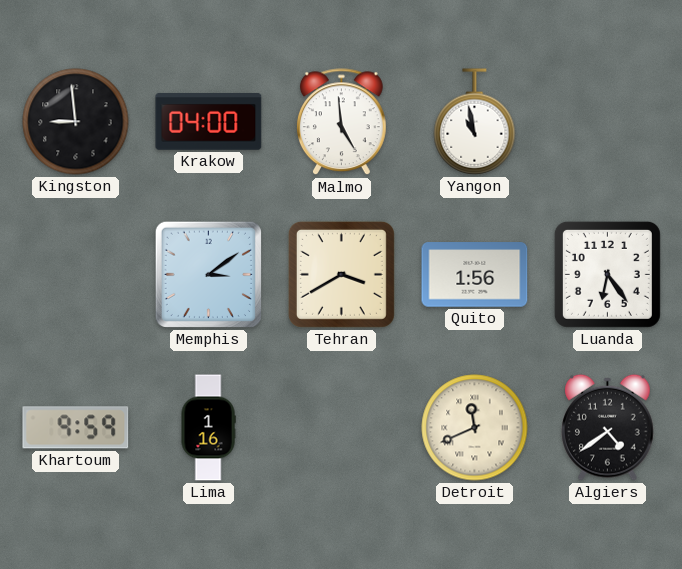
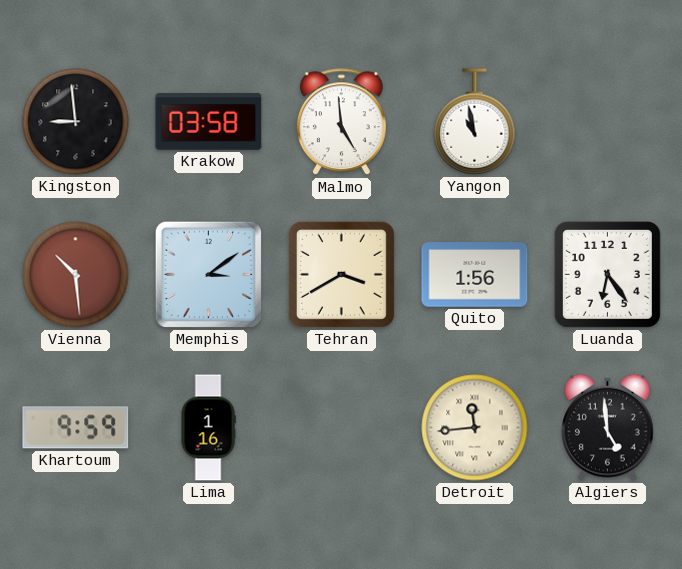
Krakow: 04:00 -> 03:58 (209, 122)
Vienna: none -> 10:29 (76, 275)
Detroit: 11:41 -> 11:44 (475, 428)
Algiers: 4:39 -> 4:59 (608, 427)
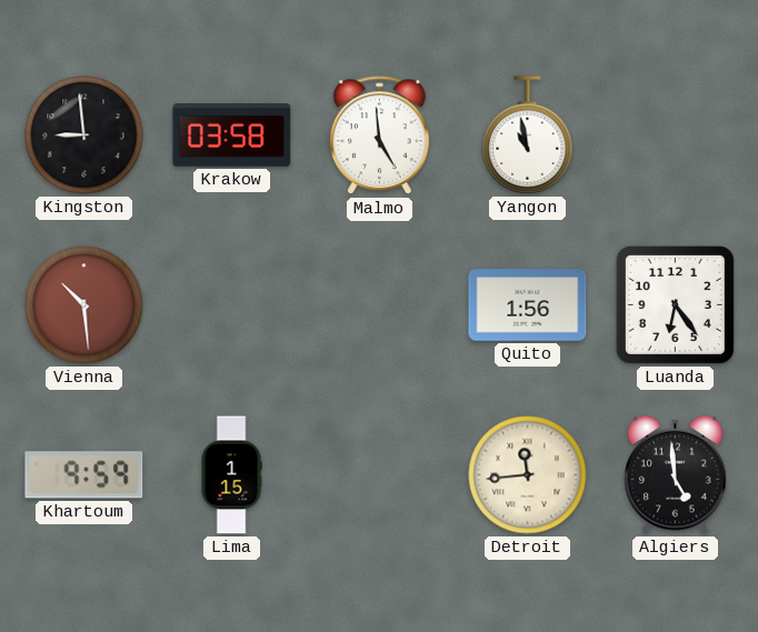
Memphis: 3:09 -> none (208, 274)
Tehran: 3:40 -> none (341, 274)
Lima: 1:16 -> 1:15 (231, 475)
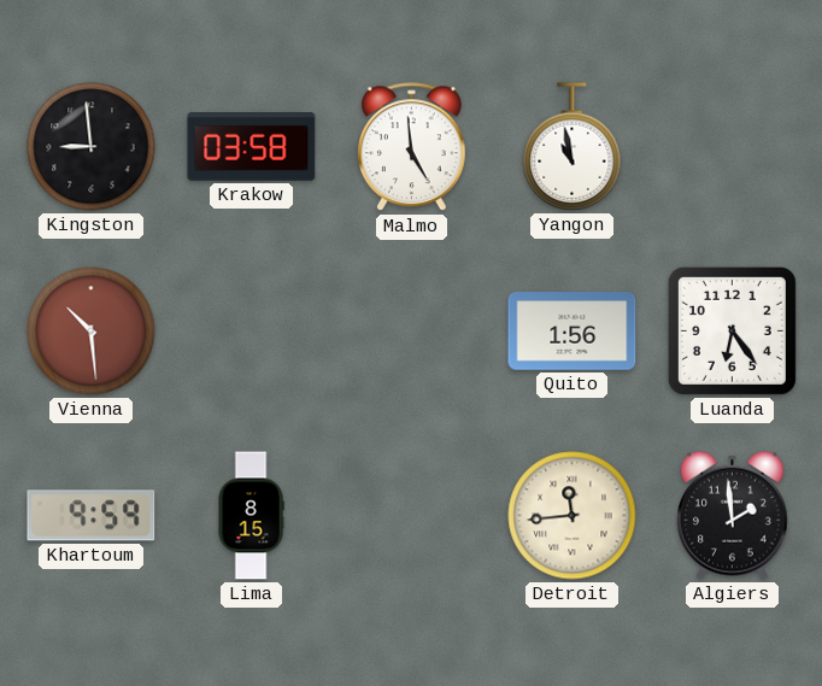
Lima: 1:15 -> 8:15 (251, 516)
Algiers: 4:59 -> 1:59 (733, 515)
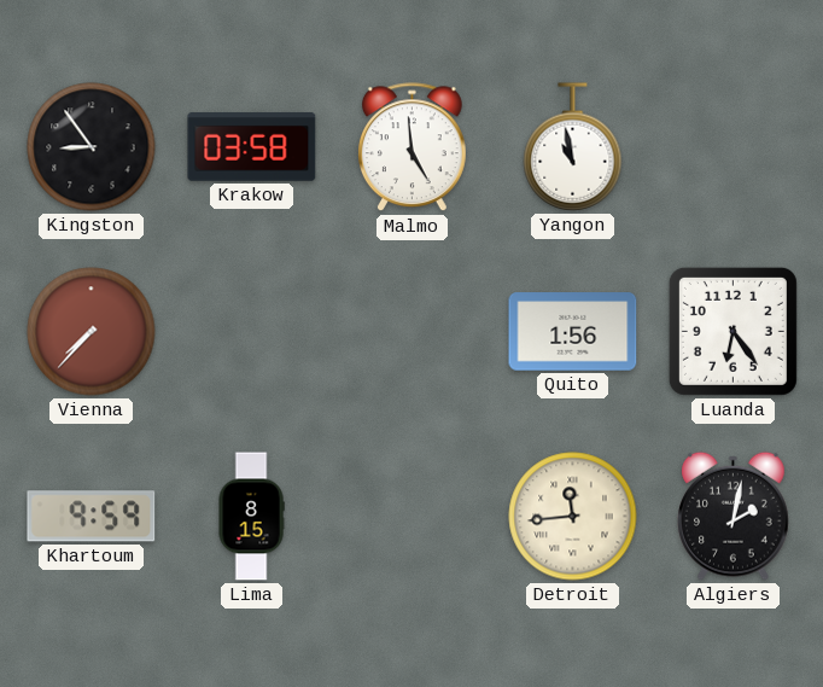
Kingston: 8:59 -> 8:54 (92, 147)
Vienna: 10:29 -> 7:37 (92, 332)
Algiers: 1:59 -> 2:02 (734, 516)
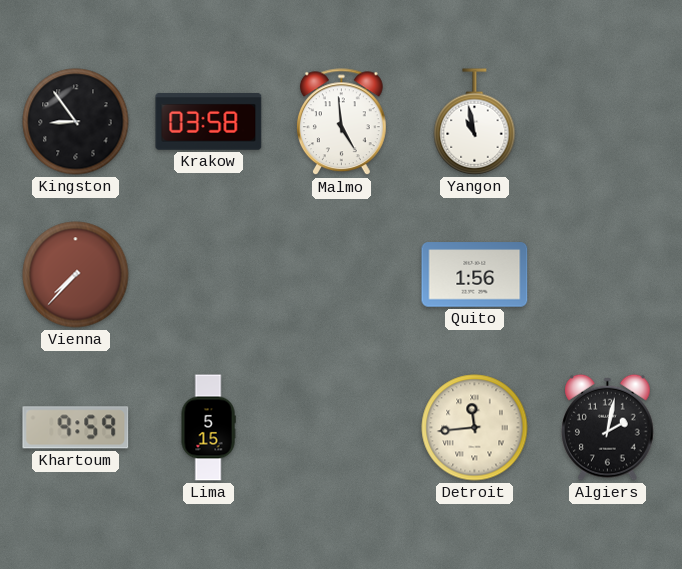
Luanda: 6:24 -> none (732, 331)
Lima: 8:15 -> 5:15 (208, 428)
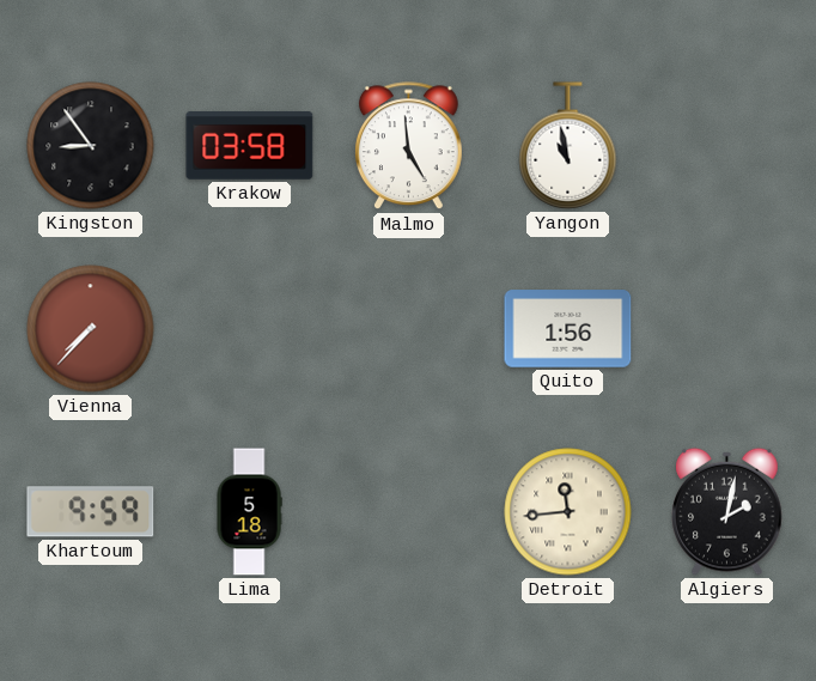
Lima: 5:15 -> 5:18 (249, 512)
